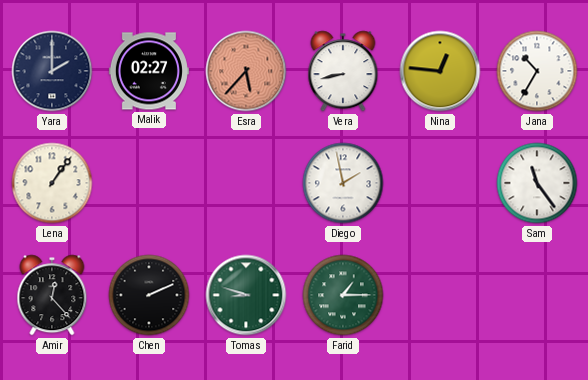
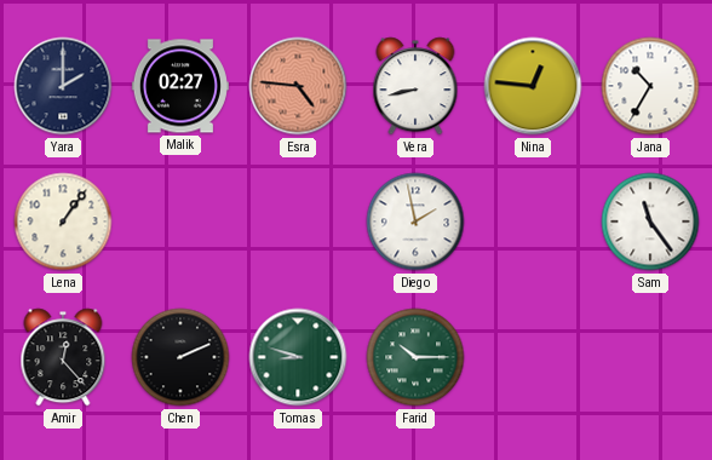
Esra: 5:37 -> 4:46 (298, 86)
Farid: 1:15 -> 10:15 (415, 357)
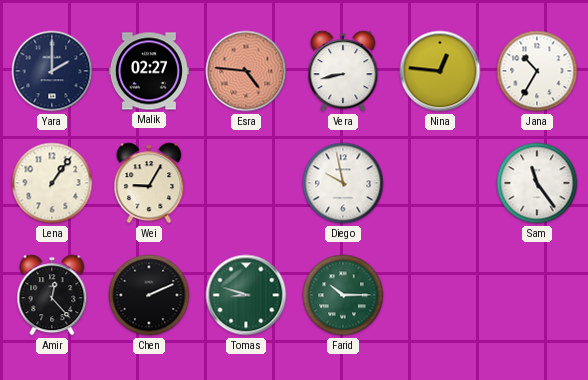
Wei: none -> 9:05 (149, 183)
Diego: 1:58 -> 9:58 (343, 183)
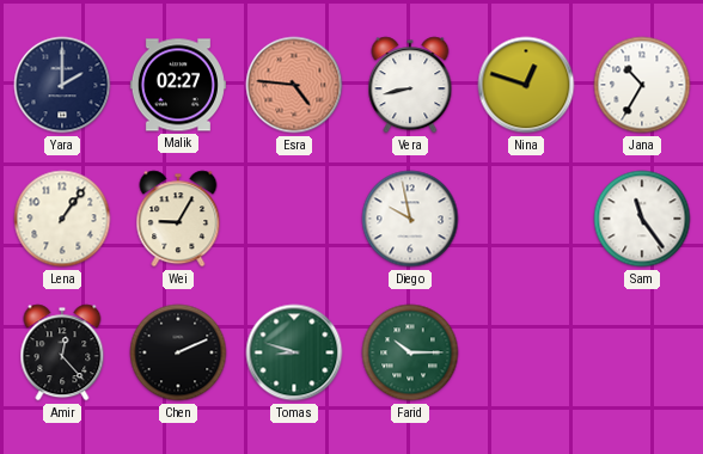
Nina: 12:46 -> 12:48 (526, 85)
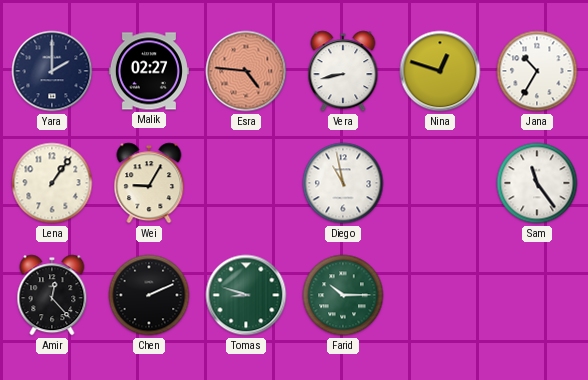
Diego: 9:58 -> 10:58 (343, 183)
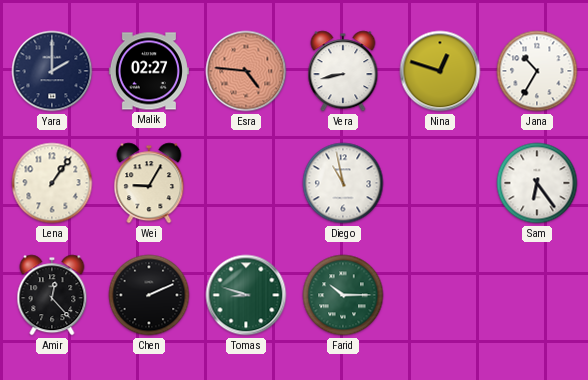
Sam: 11:24 -> 6:24 (537, 183)
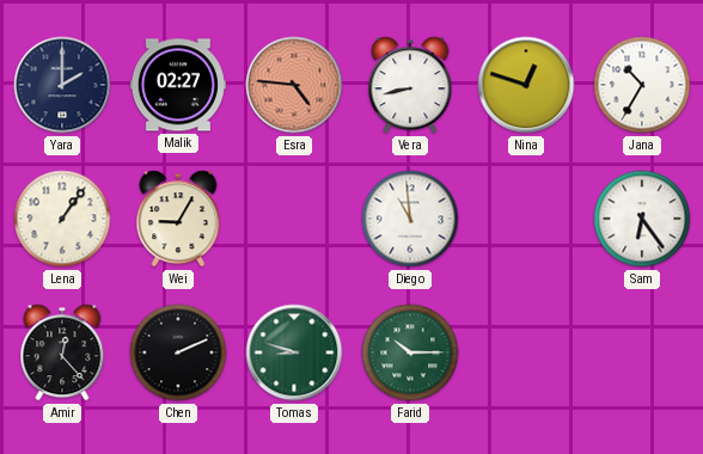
Diego: 10:58 -> 10:59 (410, 219)
